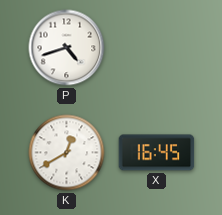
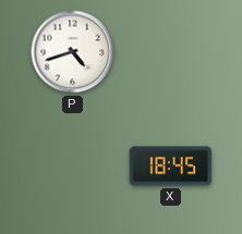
K: 12:40 -> none (67, 153)
X: 16:45 -> 18:45 (171, 167)
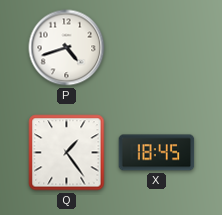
Q: none -> 1:24 (67, 153)
